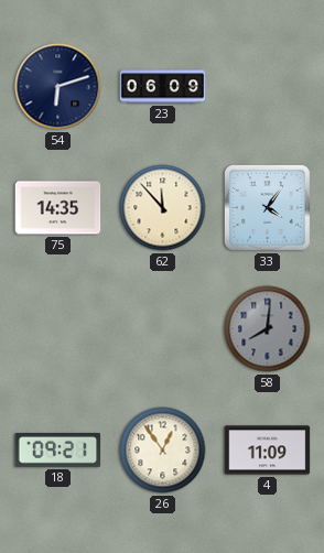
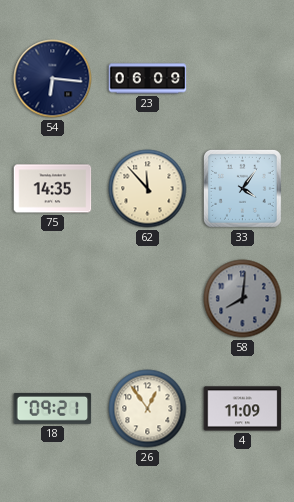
54: 6:12 -> 6:16 (53, 79)
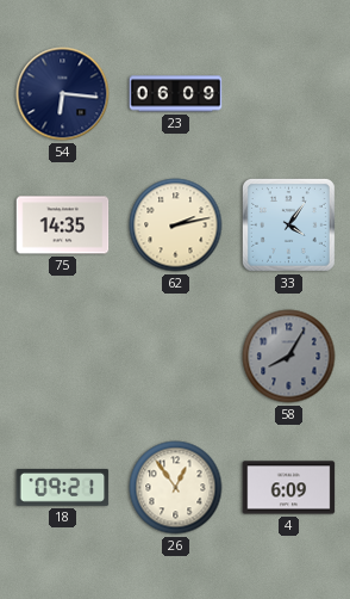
62: 11:53 -> 2:13 (176, 226)
58: 8:01 -> 8:05 (289, 357)
4: 11:09 -> 6:09 (289, 488)
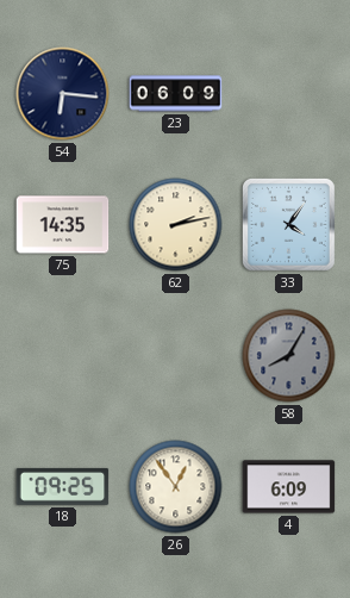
18: 09:21 -> 09:25 (63, 486)
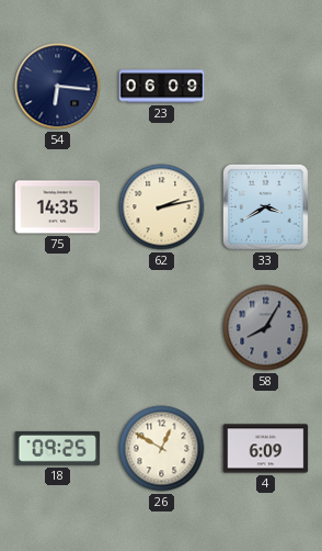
33: 4:06 -> 3:40 (265, 206)
26: 12:54 -> 12:50 (162, 449)
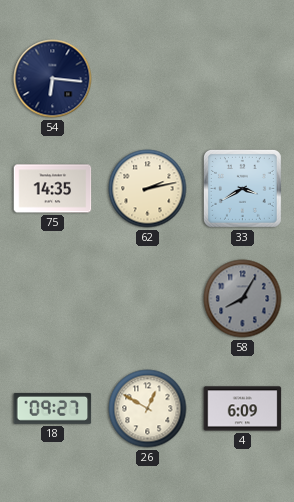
23: 06:09 -> none (162, 87)
18: 09:25 -> 09:27 (53, 408)
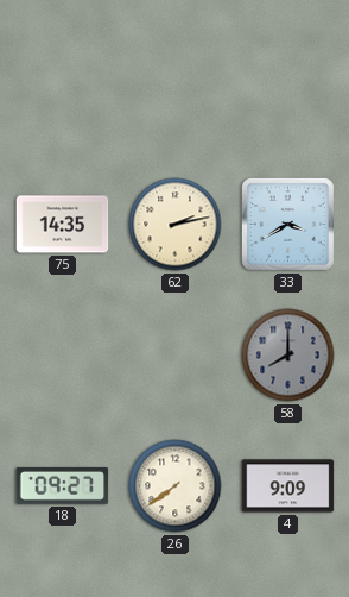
54: 6:16 -> none (53, 79)
58: 8:05 -> 8:00 (288, 356)
26: 12:50 -> 7:39 (176, 486)
4: 6:09 -> 9:09 (288, 486)
